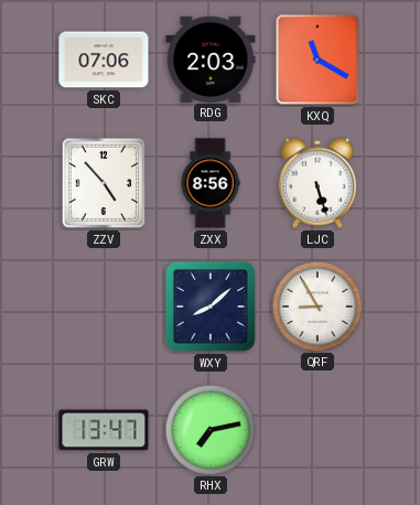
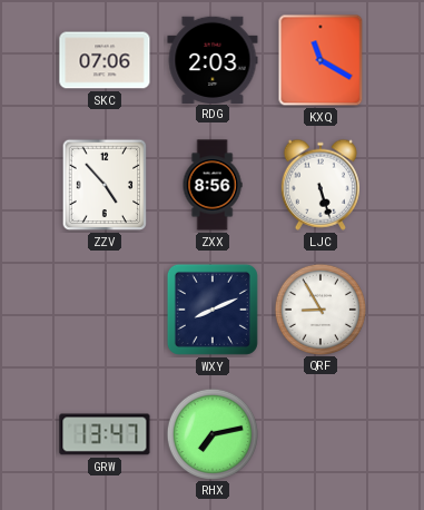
WXY: 8:08 -> 8:11 (213, 310)
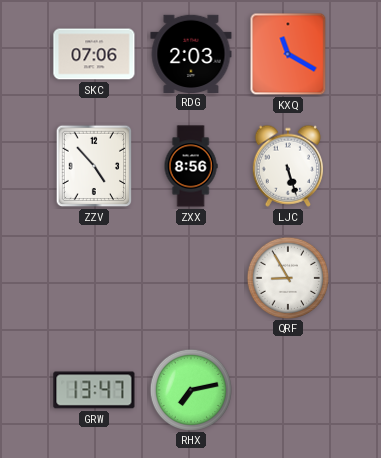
WXY: 8:11 -> none (213, 310)
